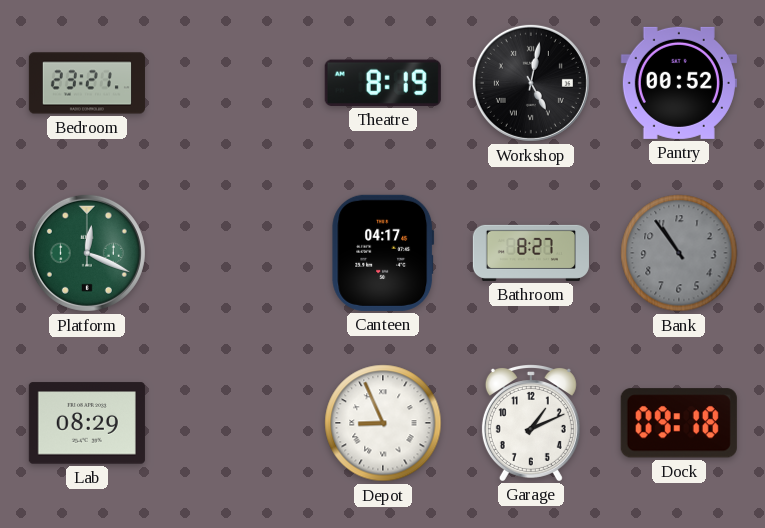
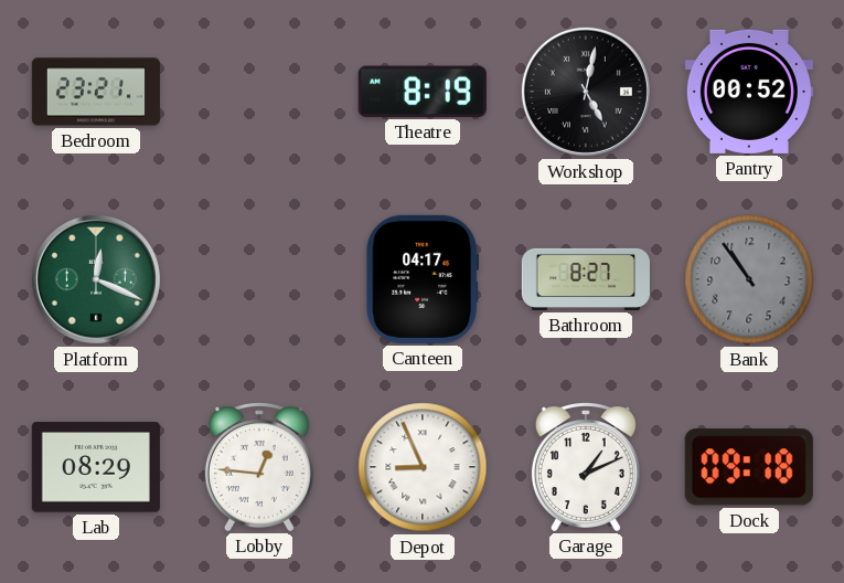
Lobby: none -> 12:46 (259, 467)
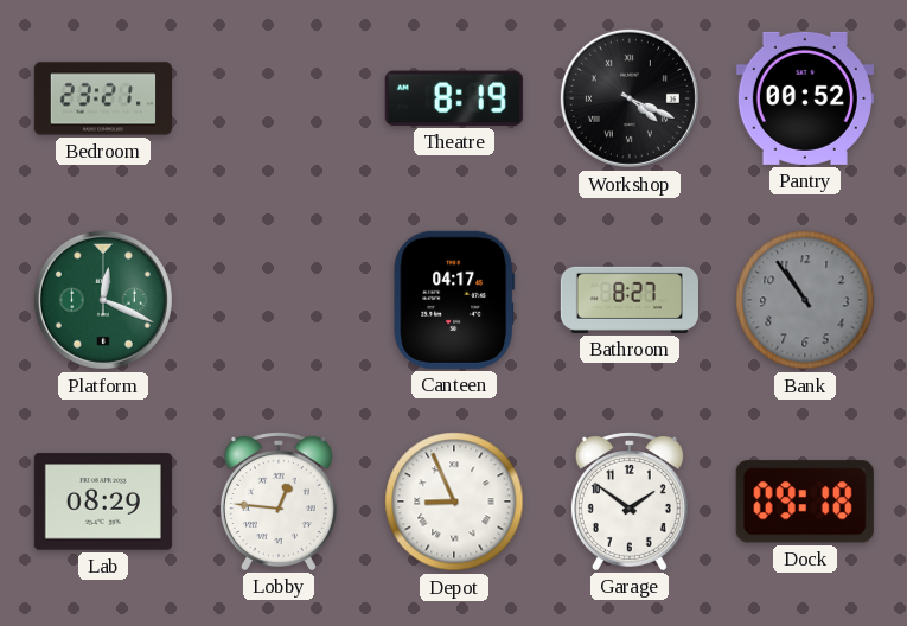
Workshop: 5:02 -> 4:19 (630, 98)
Garage: 1:11 -> 1:51 (630, 502)
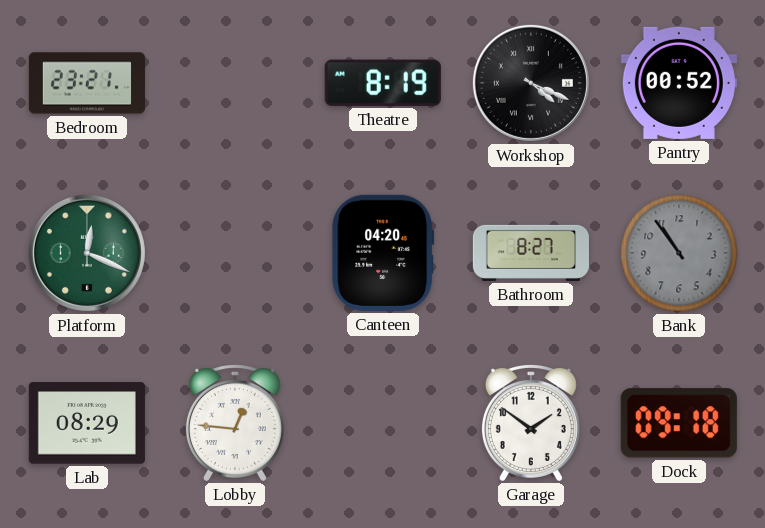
Canteen: 04:17 -> 04:20 (383, 253)
Depot: 8:56 -> none (454, 502)
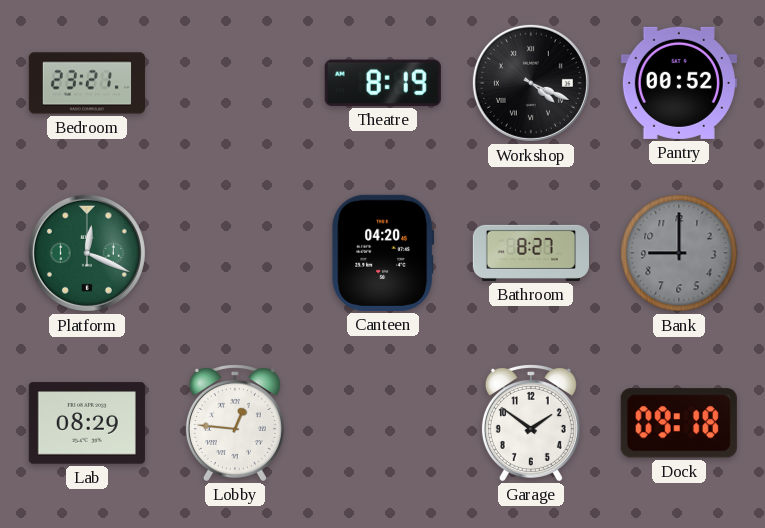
Bank: 10:54 -> 9:00 (679, 253)
